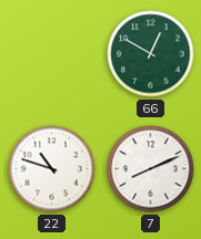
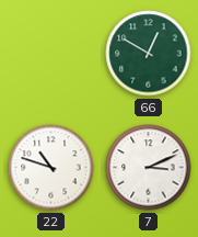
7: 8:11 -> 3:11 (149, 168)
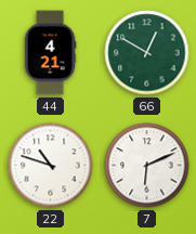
44: none -> 4:21 (50, 53)
7: 3:11 -> 6:11 (147, 166)
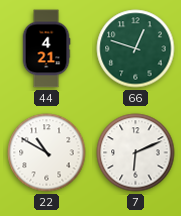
66: 12:50 -> 12:48 (136, 49)
22: 10:48 -> 10:50 (47, 153)
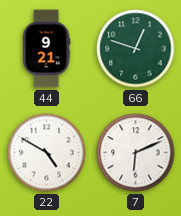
44: 4:21 -> 9:21 (46, 49)
22: 10:50 -> 4:50 (47, 153)
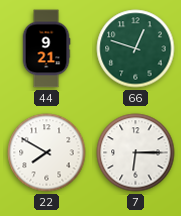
22: 4:50 -> 7:50 (47, 153)
7: 6:11 -> 6:15 (136, 153)
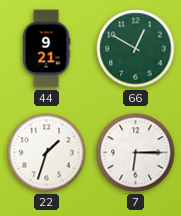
66: 12:48 -> 12:50 (136, 49)
22: 7:50 -> 1:33 (47, 153)
